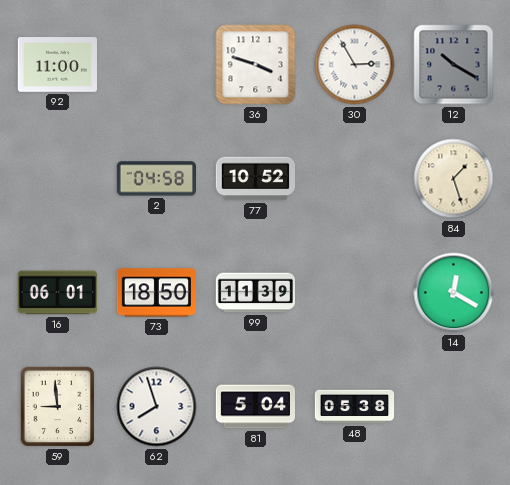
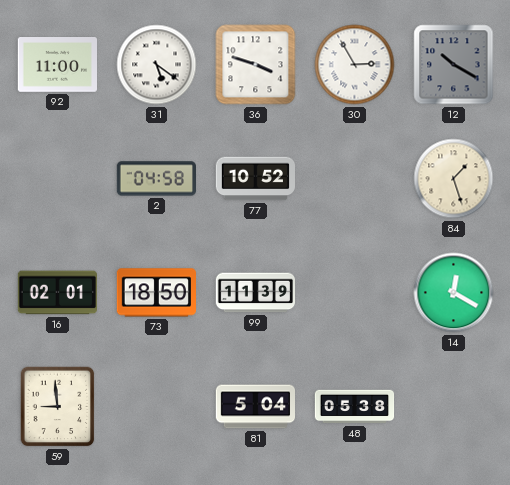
31: none -> 5:21 (157, 65)
16: 06:01 -> 02:01 (57, 293)
62: 7:57 -> none (157, 407)
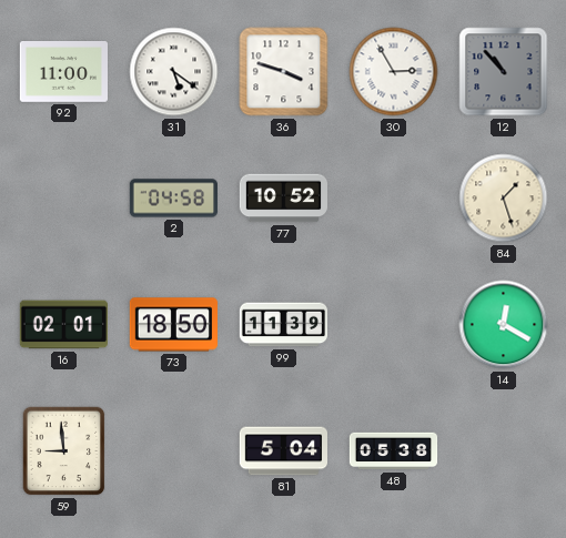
12: 10:20 -> 10:53 (504, 72)
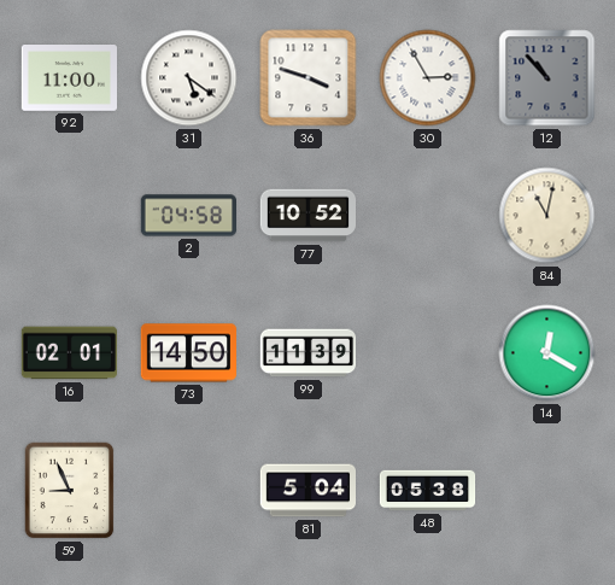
84: 1:27 -> 11:02 (547, 216)
73: 18:50 -> 14:50 (188, 353)
59: 8:59 -> 8:56 (70, 491)
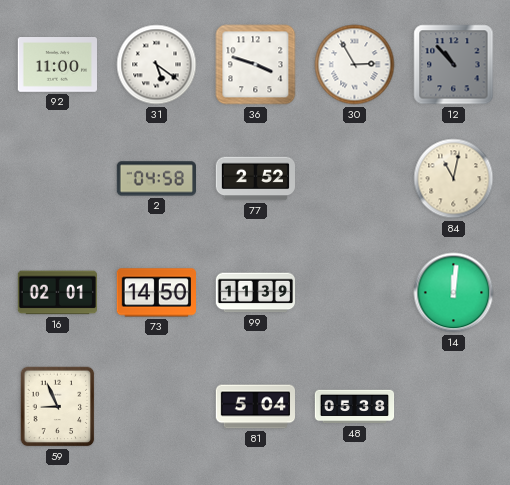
77: 10:52 -> 2:52 (255, 179)
14: 12:20 -> 12:01 (454, 293)
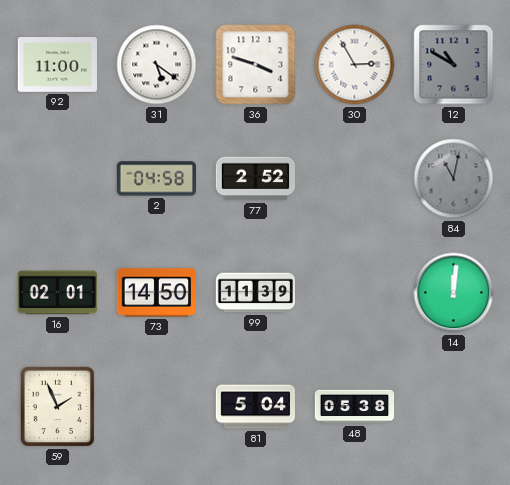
12: 10:53 -> 10:50 (454, 65)
84 dial: cream -> grey (454, 179)
59: 8:56 -> 1:56 (58, 407)
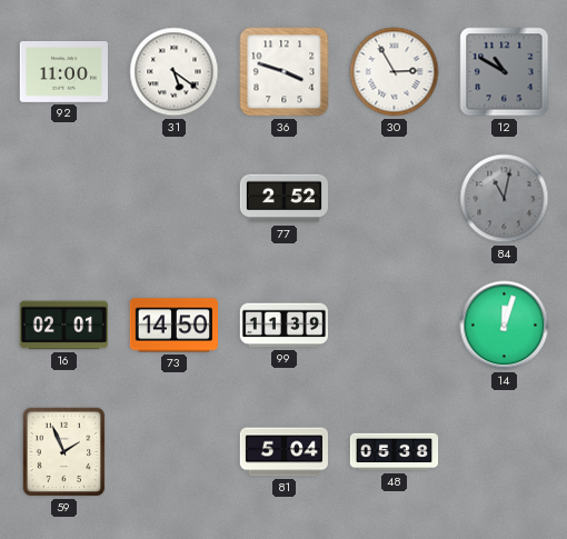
2: 04:58 -> none (156, 179)
14: 12:01 -> 12:03 (505, 326)
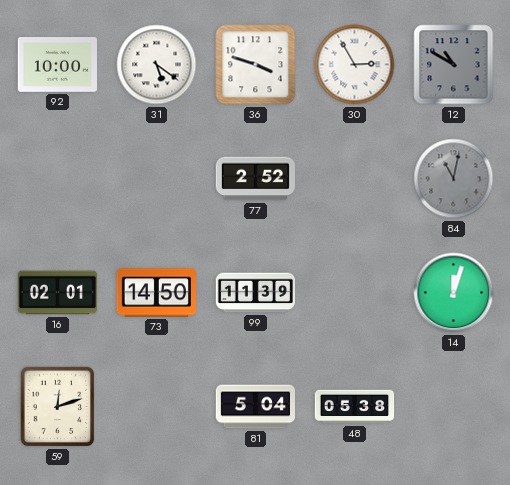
92: 11:00 -> 10:00 (57, 65)
59: 1:56 -> 12:12 (58, 407)
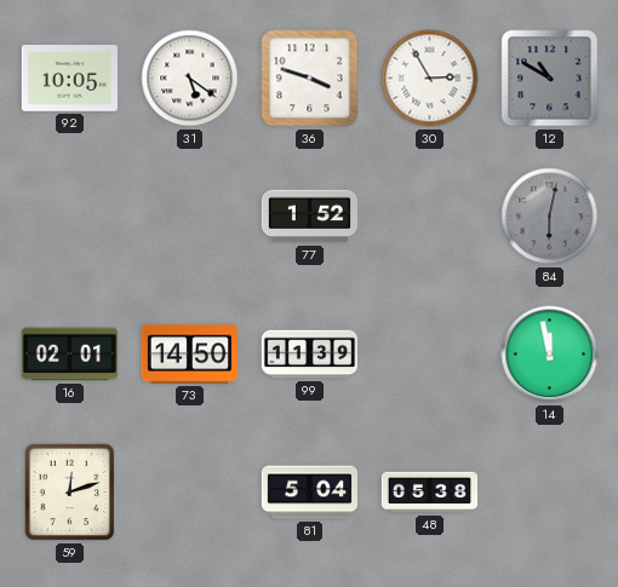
92: 10:00 -> 10:05 (69, 79)
77: 2:52 -> 1:52 (309, 217)
84: 11:02 -> 6:02 (550, 217)
14: 12:03 -> 11:58 (550, 355)
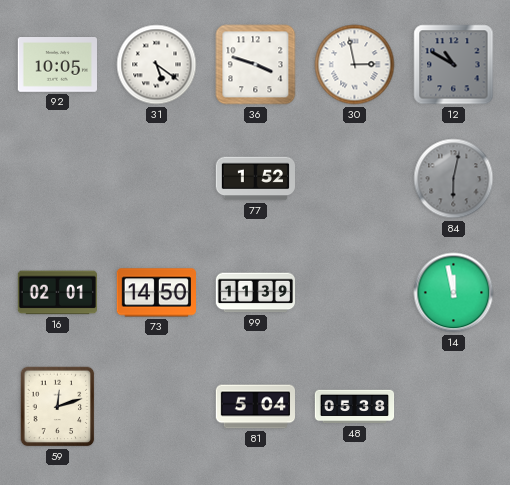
30: 2:55 -> 2:58 (355, 65)
